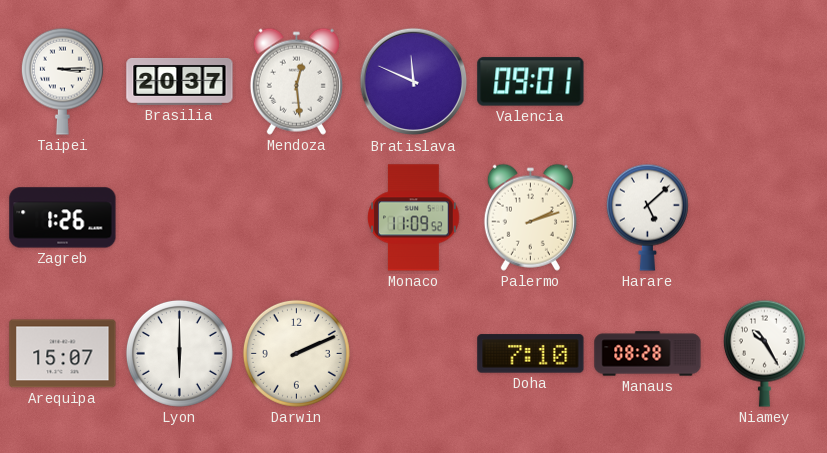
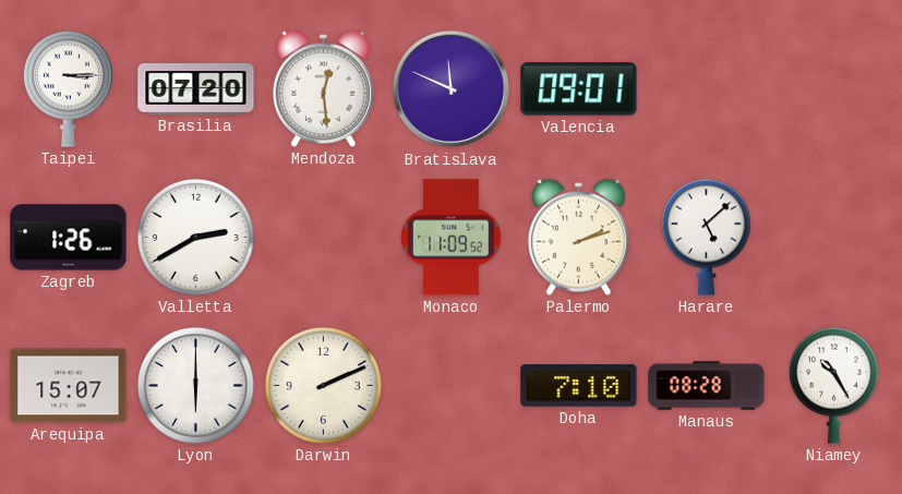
Brasilia: 20:37 -> 07:20 (196, 88)
Valletta: none -> 2:40 (195, 237)
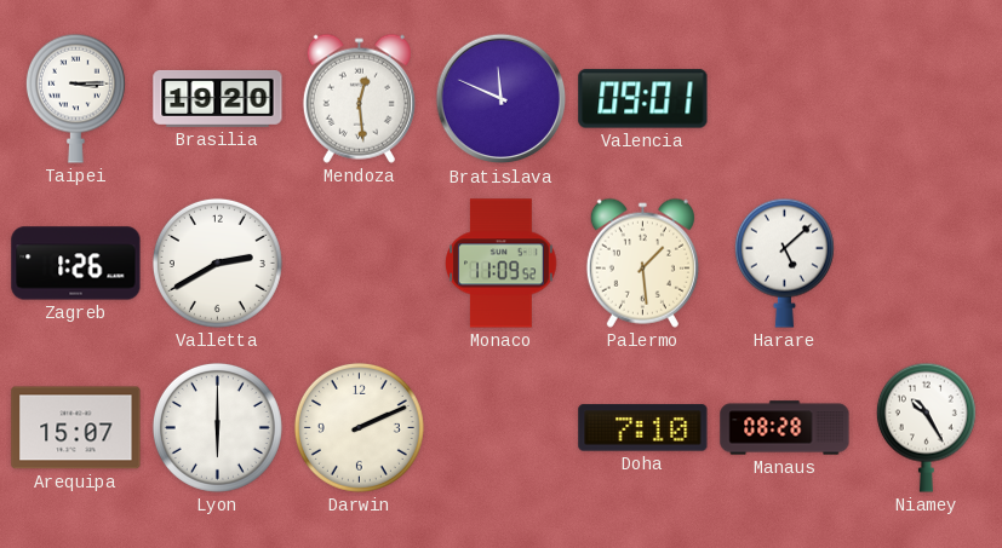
Brasilia: 07:20 -> 19:20 (218, 98)
Palermo: 2:12 -> 1:29 (642, 263)
